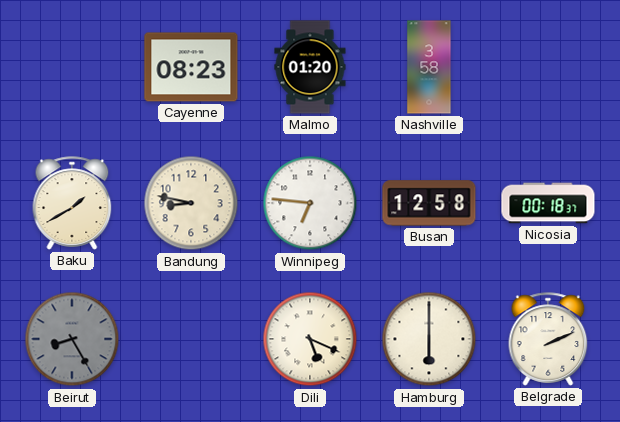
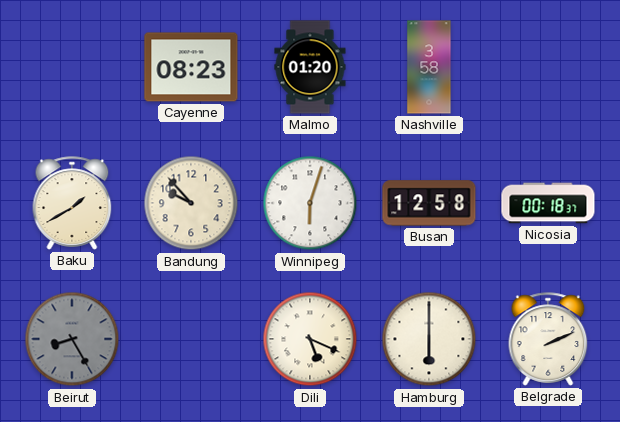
Bandung: 8:47 -> 9:53 (191, 203)
Winnipeg: 6:46 -> 6:03 (310, 203)
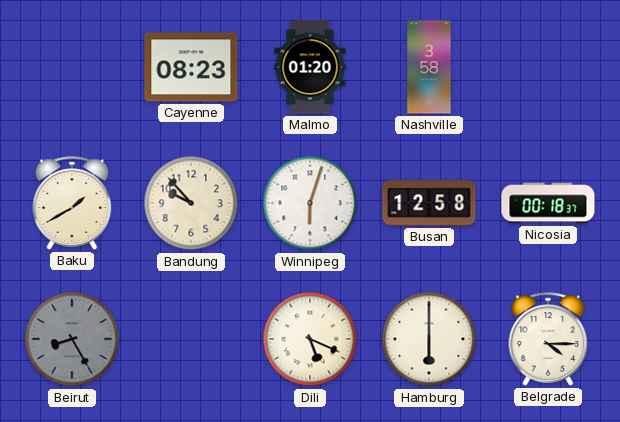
Belgrade: 2:11 -> 4:15 (548, 339)
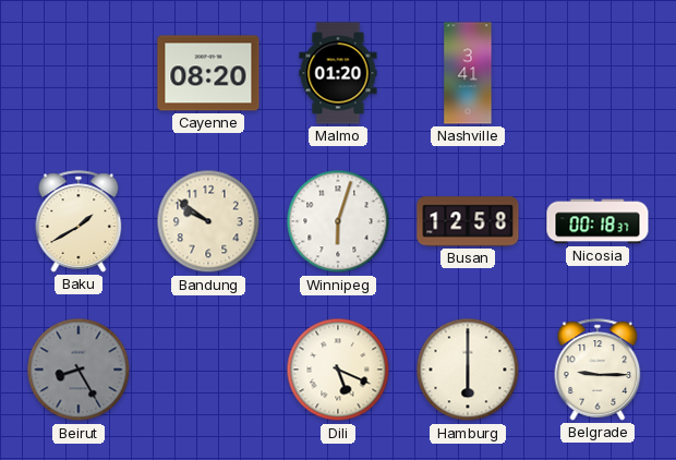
Cayenne: 08:23 -> 08:20 (208, 73)
Nashville: 3:58 -> 3:41 (468, 73)
Bandung: 9:53 -> 9:51 (208, 221)
Belgrade: 4:15 -> 9:15 (597, 370)
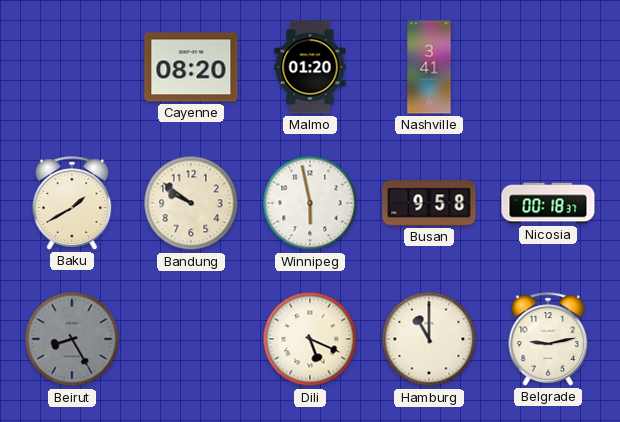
Winnipeg: 6:03 -> 5:58 (310, 203)
Busan: 12:58 -> 9:58 (429, 203)
Hamburg: 6:00 -> 11:00 (429, 339)
Belgrade: 9:15 -> 9:13 (548, 339)
